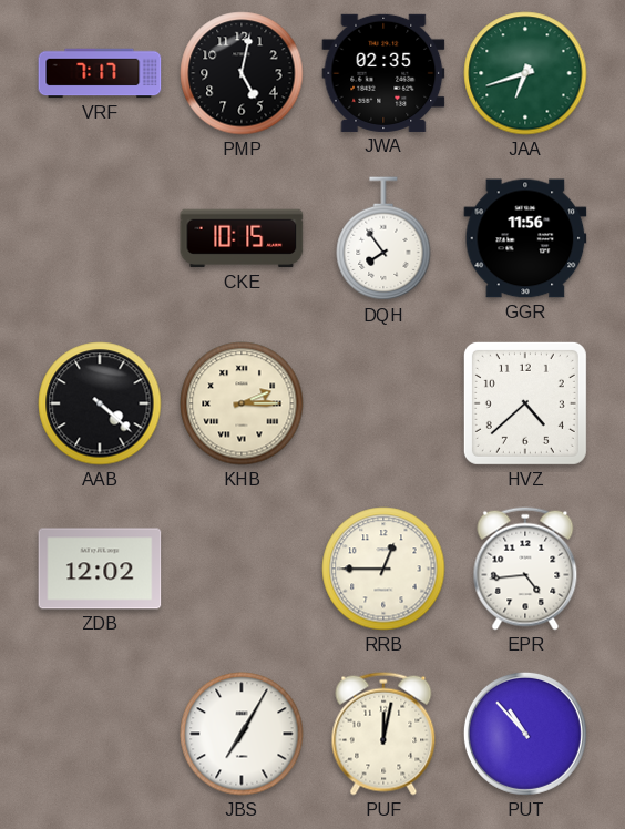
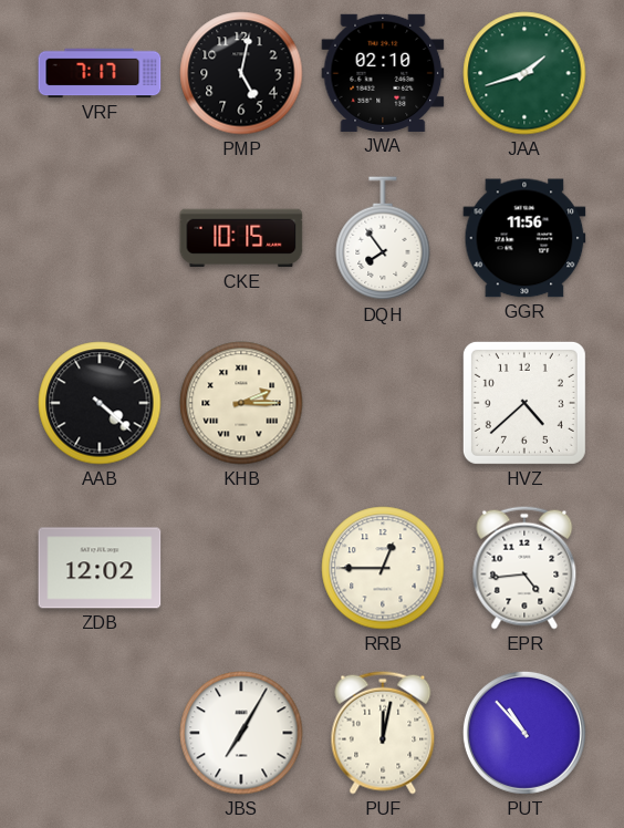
JWA: 02:35 -> 02:10 (383, 73)
JAA: 6:42 -> 1:42 (524, 73)
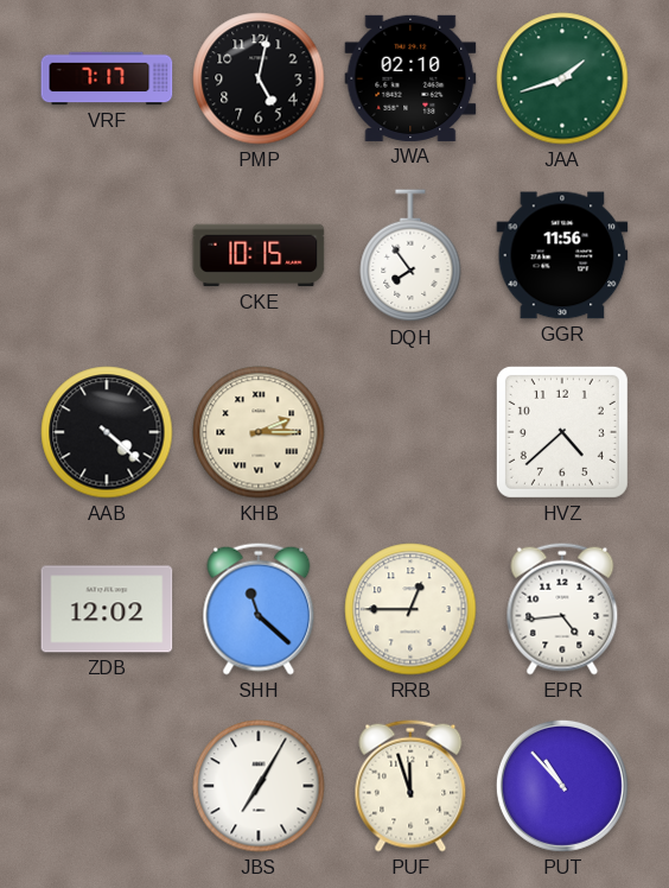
SHH: none -> 11:22 (259, 609)
PUF: 12:02 -> 11:57 (410, 786)
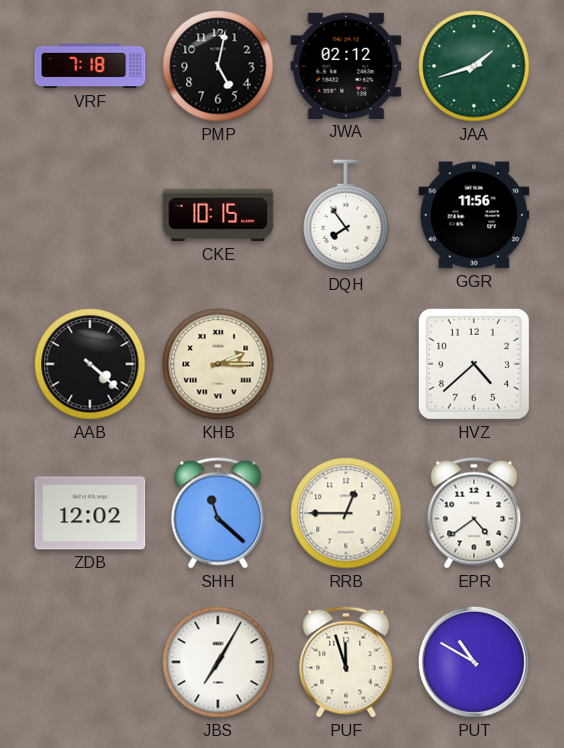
VRF: 7:17 -> 7:18 (90, 66)
JWA: 02:10 -> 02:12 (346, 66)
EPR: 4:44 -> 4:39 (474, 513)
PUT: 10:53 -> 10:50 (474, 662)
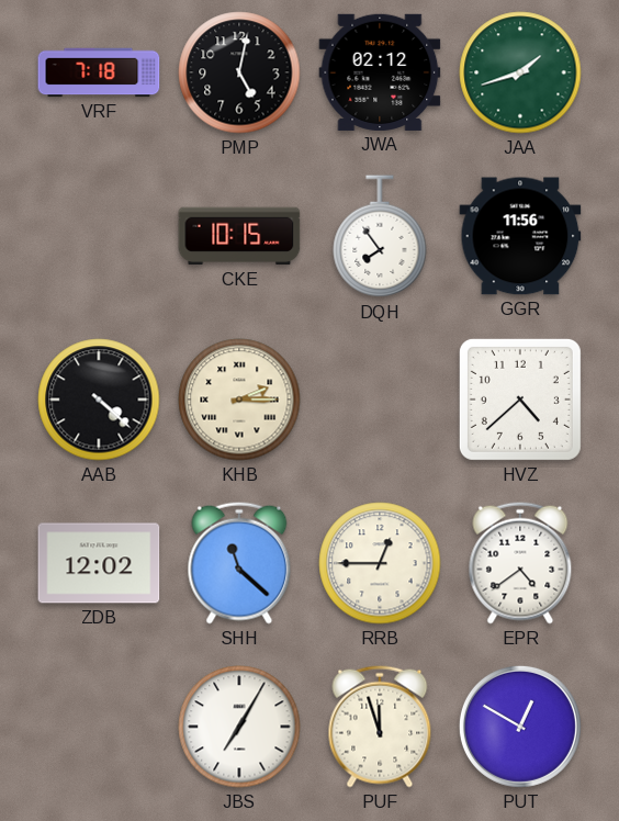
PUT: 10:50 -> 12:50 (520, 727)
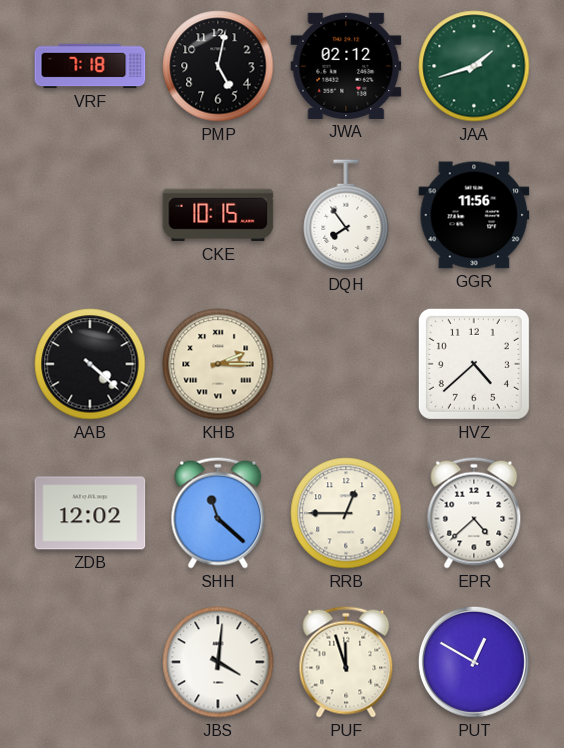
EPR: 4:39 -> 4:38 (474, 513)
JBS: 7:05 -> 4:01 (218, 662)
